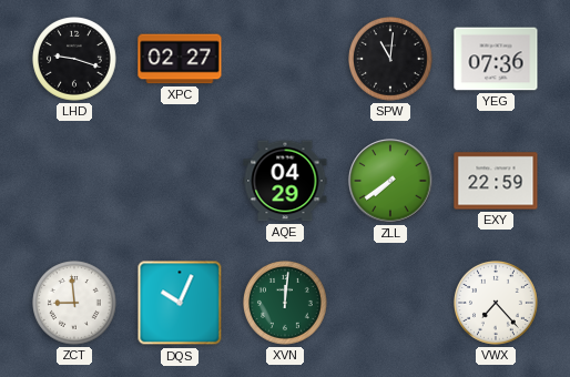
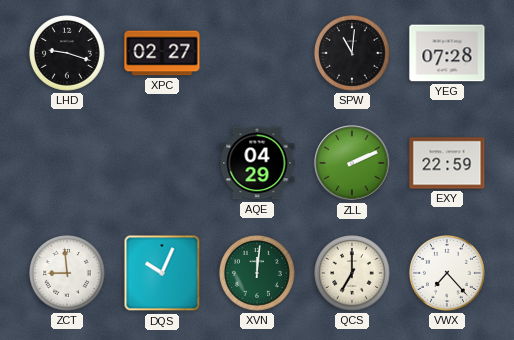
YEG: 07:36 -> 07:28 (447, 53)
ZLL: 7:39 -> 2:11 (352, 163)
QCS: none -> 7:00 (353, 274)
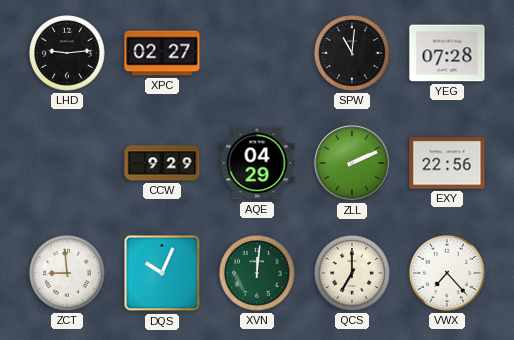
LHD: 9:18 -> 9:14 (68, 54)
CCW: none -> 9:29 (162, 163)
EXY: 22:59 -> 22:56 (447, 163)
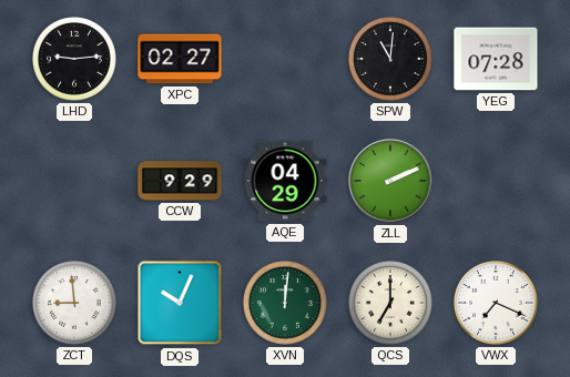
EXY: 22:56 -> none (447, 163)
VWX: 7:23 -> 7:19 (497, 304)
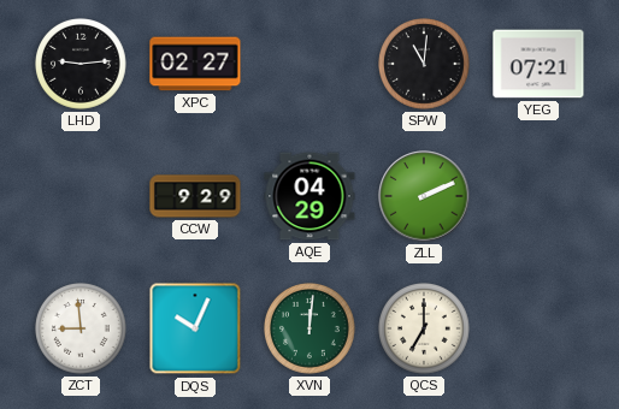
YEG: 07:28 -> 07:21 (538, 64)
VWX: 7:19 -> none (497, 304)
